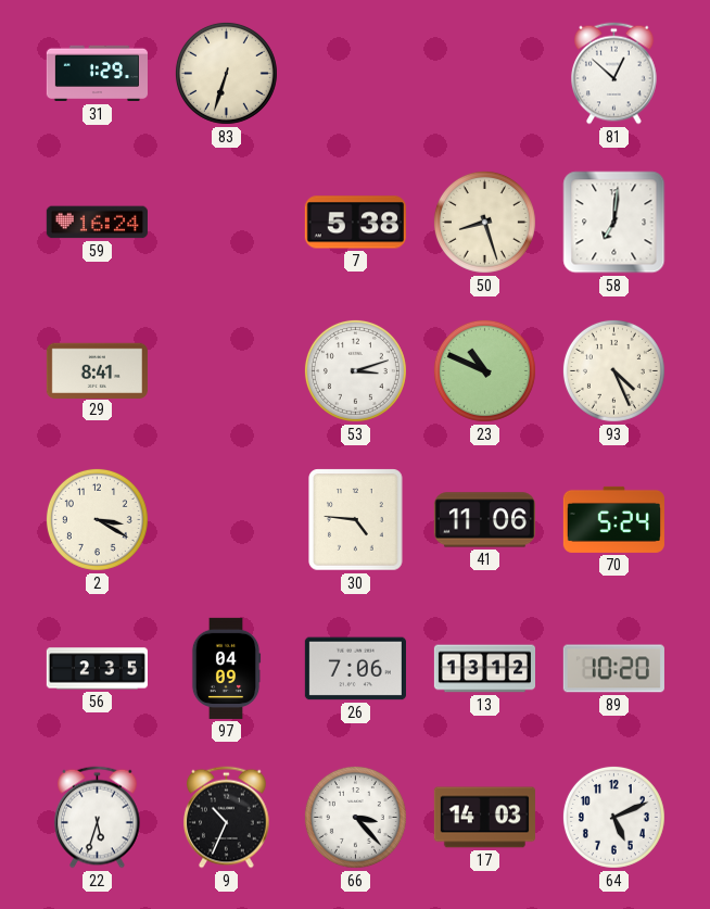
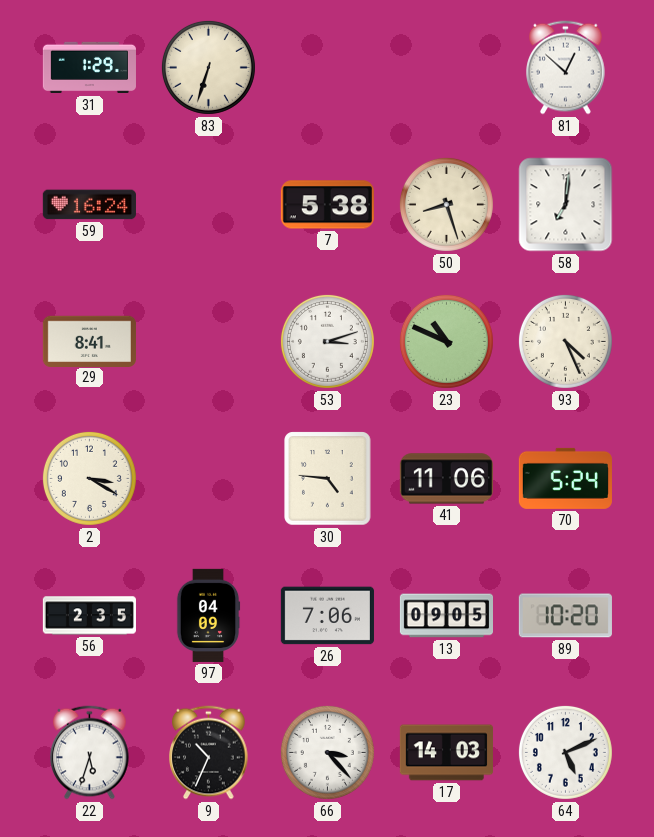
13: 13:12 -> 09:05 (446, 616)
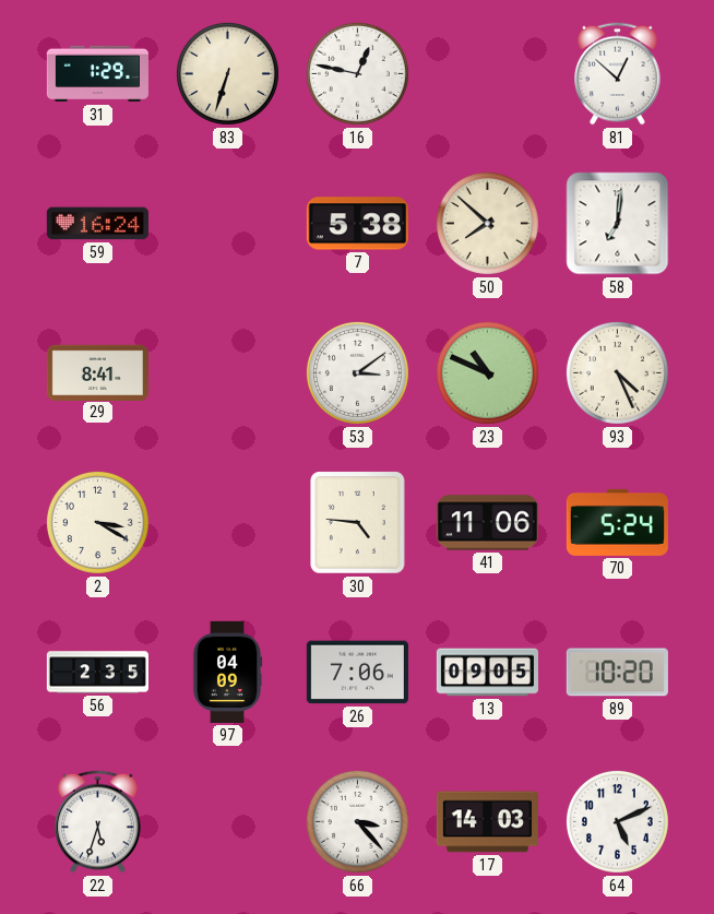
16: none -> 12:47 (357, 73)
50: 8:27 -> 7:52 (487, 223)
53: 3:12 -> 3:09 (357, 372)
9: 10:34 -> none (209, 753)
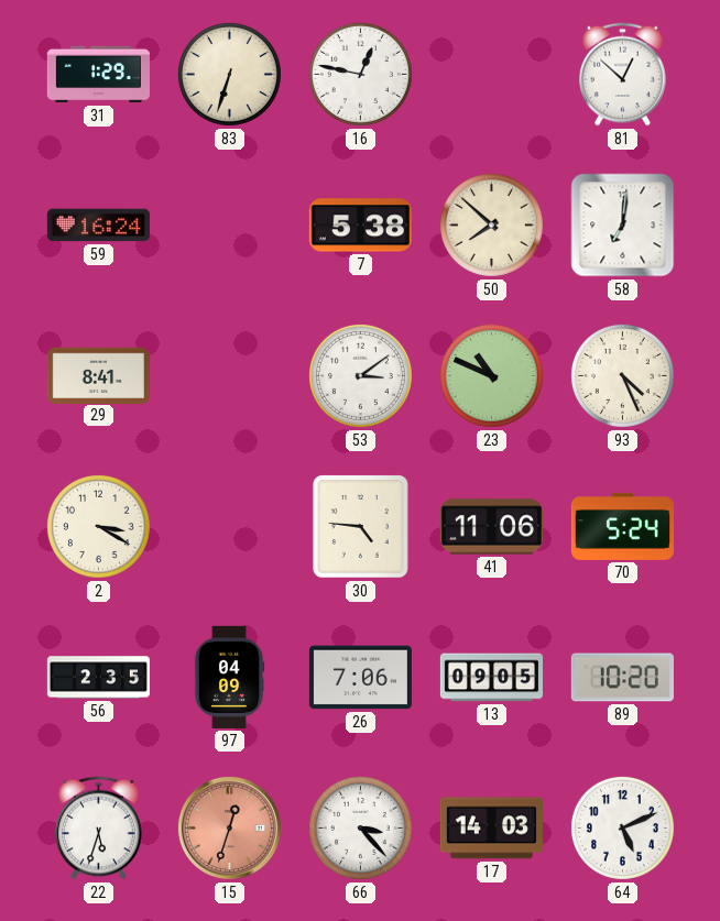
15: none -> 12:33 (229, 827)
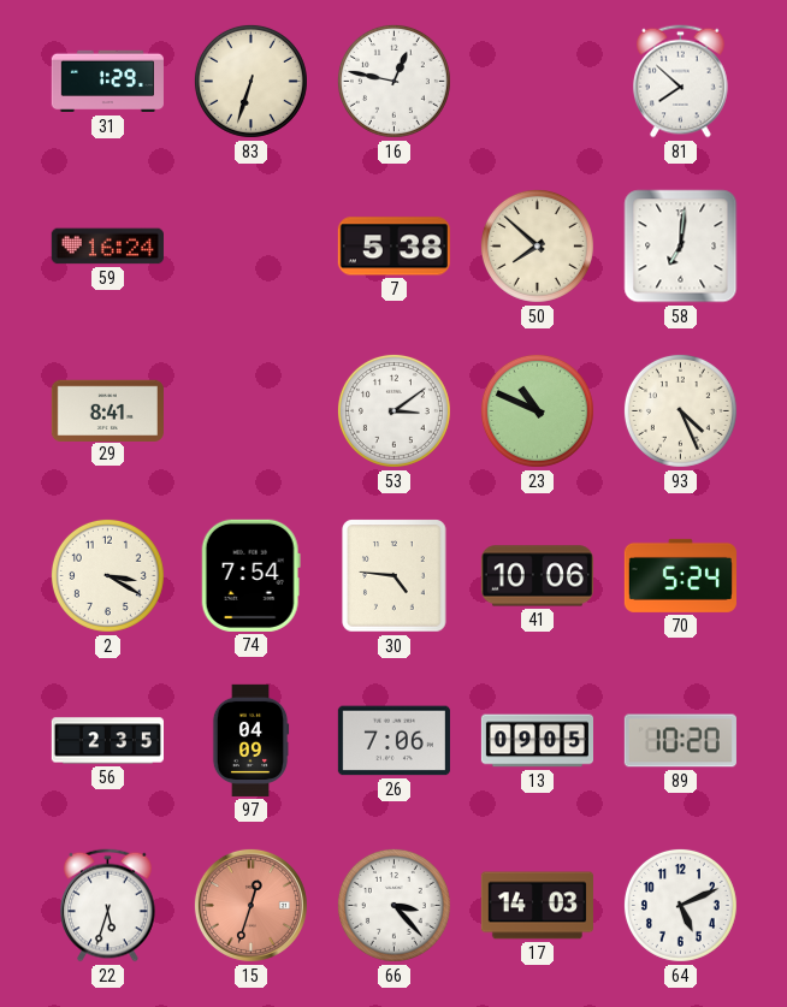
81: 12:52 -> 7:52 (681, 82)
74: none -> 7:54 (250, 575)
41: 11:06 -> 10:06 (537, 576)
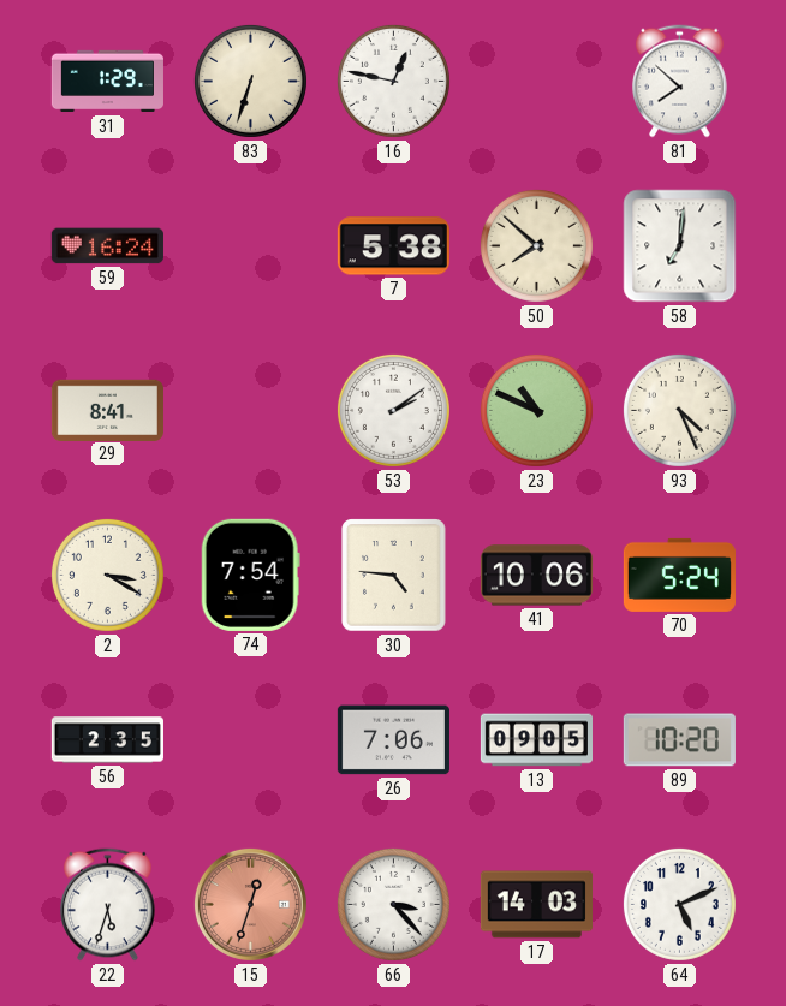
53: 3:09 -> 2:09 (393, 410)
97: 04:09 -> none (250, 740)
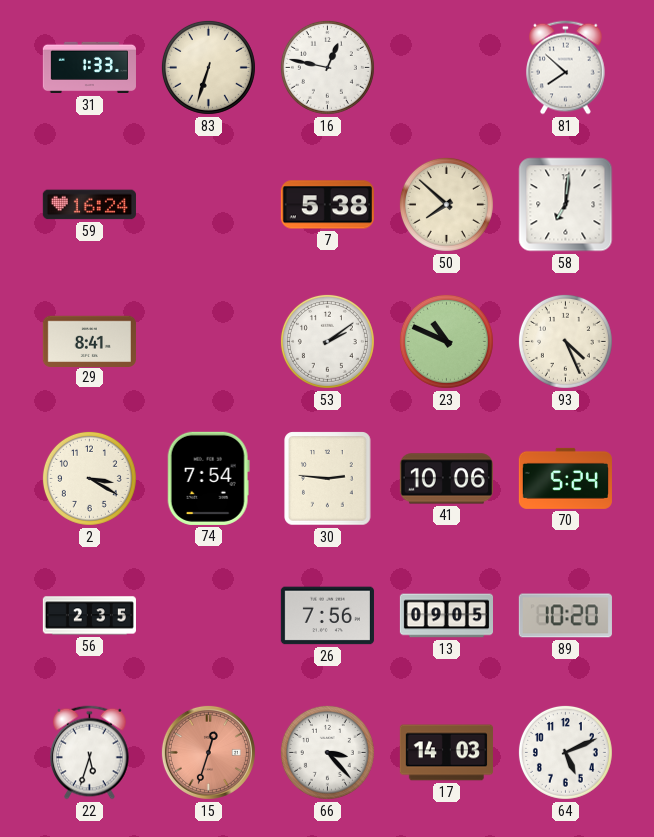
31: 1:29 -> 1:33 (89, 68)
30: 4:46 -> 2:46 (328, 479)
26: 7:06 -> 7:56 (327, 616)
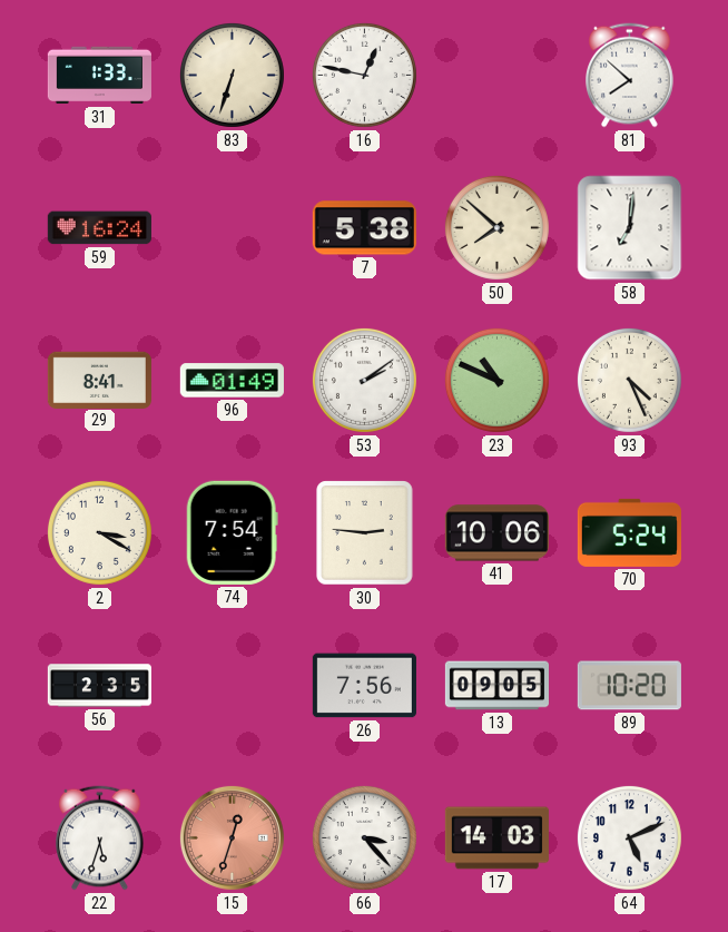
96: none -> 01:49 (232, 381)
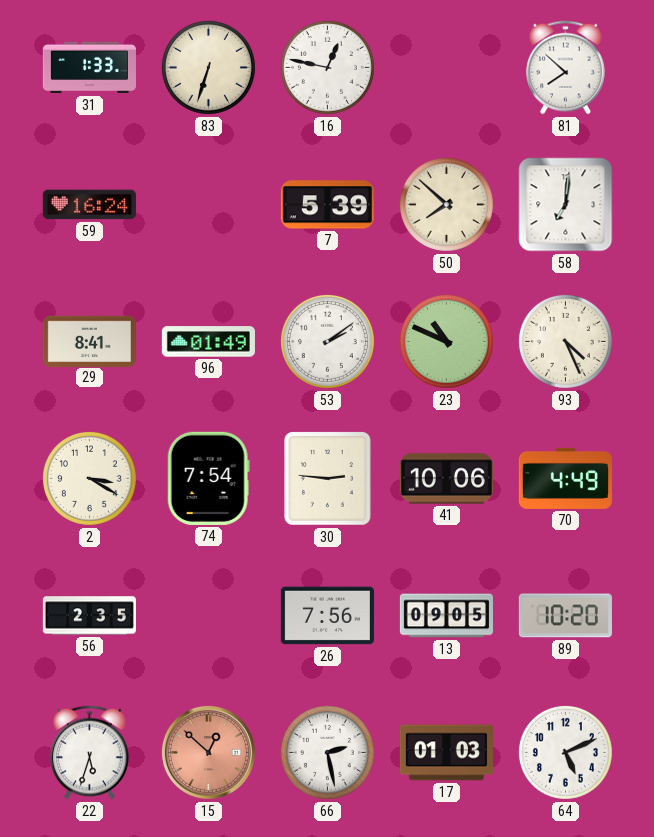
7: 5:38 -> 5:39 (327, 205)
70: 5:24 -> 4:49 (565, 478)
15: 12:33 -> 12:52 (208, 752)
66: 3:23 -> 2:28 (327, 752)
17: 14:03 -> 01:03 (446, 753)
